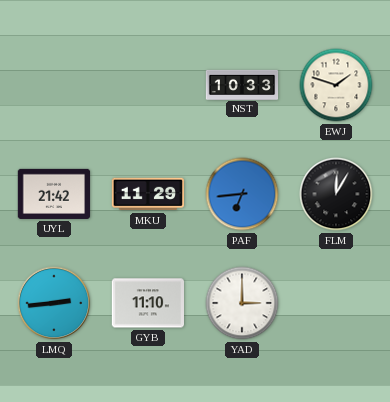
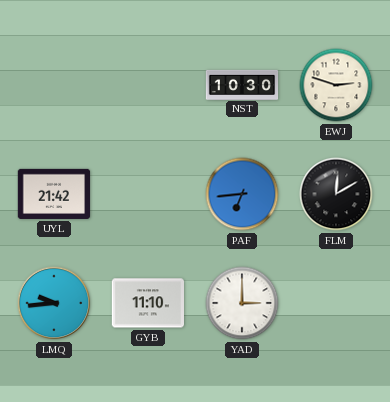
NST: 10:33 -> 10:30 (242, 84)
EWJ: 1:48 -> 2:48 (336, 85)
MKU: 11:29 -> none (148, 194)
FLM: 12:05 -> 12:10 (336, 194)
LMQ: 2:44 -> 9:44 (54, 303)
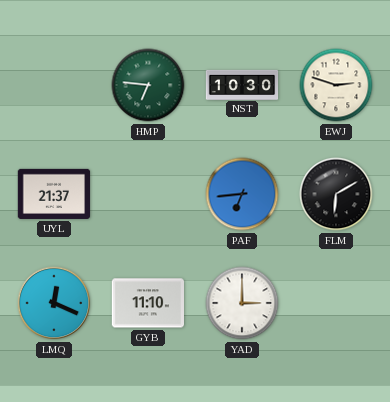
HMP: none -> 6:46 (148, 85)
UYL: 21:42 -> 21:37 (54, 194)
FLM: 12:10 -> 6:10 (336, 194)
LMQ: 9:44 -> 12:19 (54, 303)
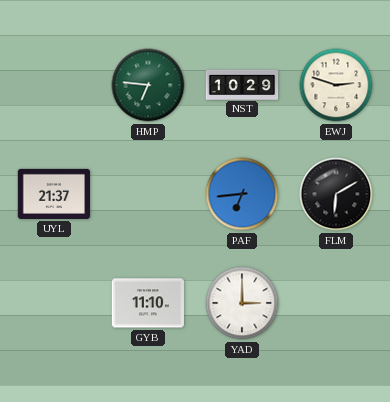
NST: 10:30 -> 10:29 (242, 84)
LMQ: 12:19 -> none (54, 303)
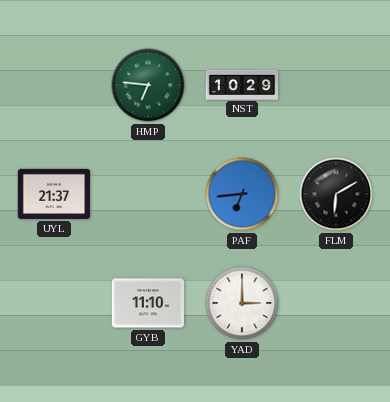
EWJ: 2:48 -> none (336, 85)
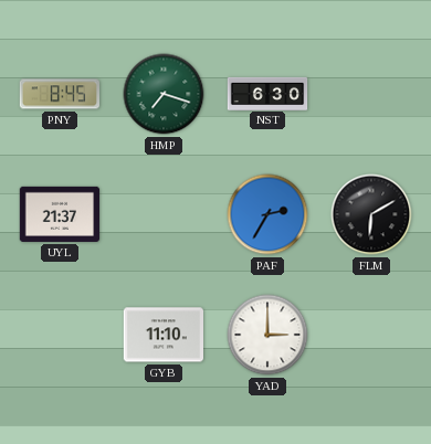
PNY: none -> 8:45 (60, 94)
HMP: 6:46 -> 7:18 (164, 94)
NST: 10:29 -> 6:30 (267, 93)
PAF: 6:44 -> 2:35 (267, 214)
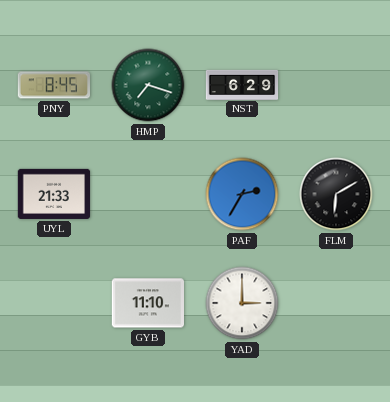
NST: 6:30 -> 6:29 (242, 84)
UYL: 21:37 -> 21:33 (54, 194)
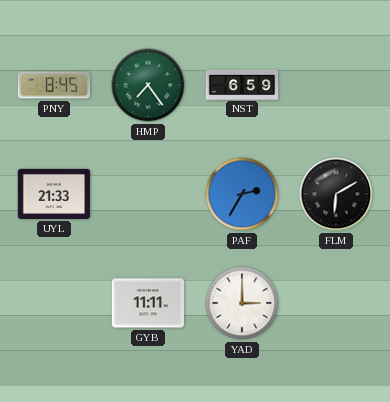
HMP: 7:18 -> 7:24 (148, 85)
NST: 6:29 -> 6:59 (242, 84)
GYB: 11:10 -> 11:11 (147, 303)
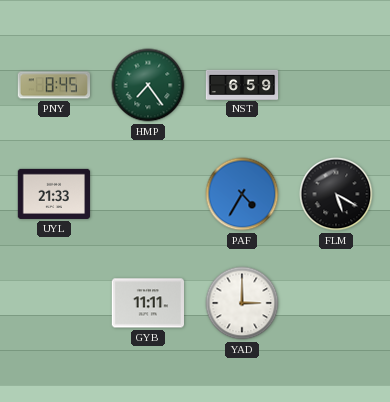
PAF: 2:35 -> 4:35 (242, 194)
FLM: 6:10 -> 5:20 (336, 194)
